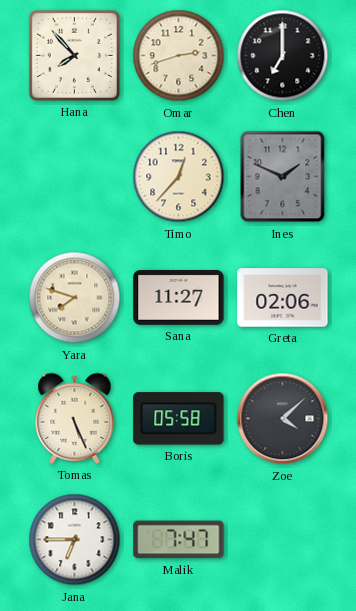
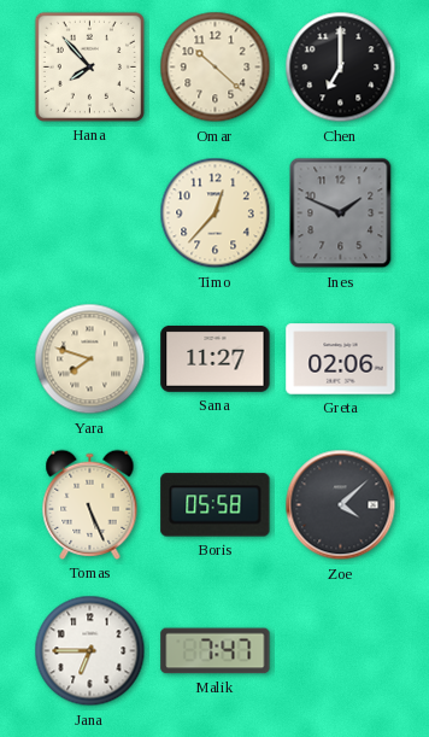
Omar: 2:42 -> 10:22 (216, 68)
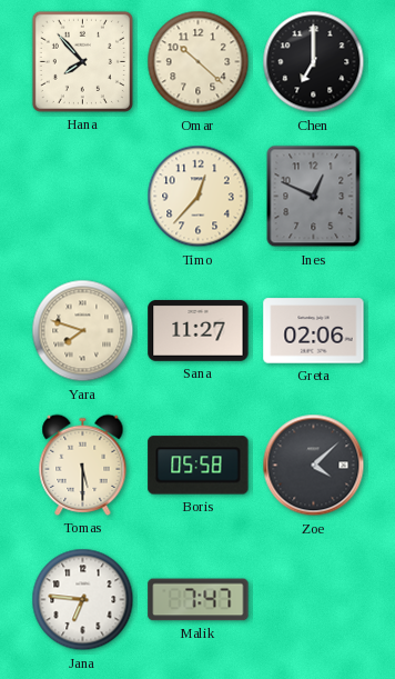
Ines: 1:49 -> 12:49 (314, 197)
Tomas: 5:26 -> 5:30 (83, 465)
Jana: 6:45 -> 6:46 (83, 600)
